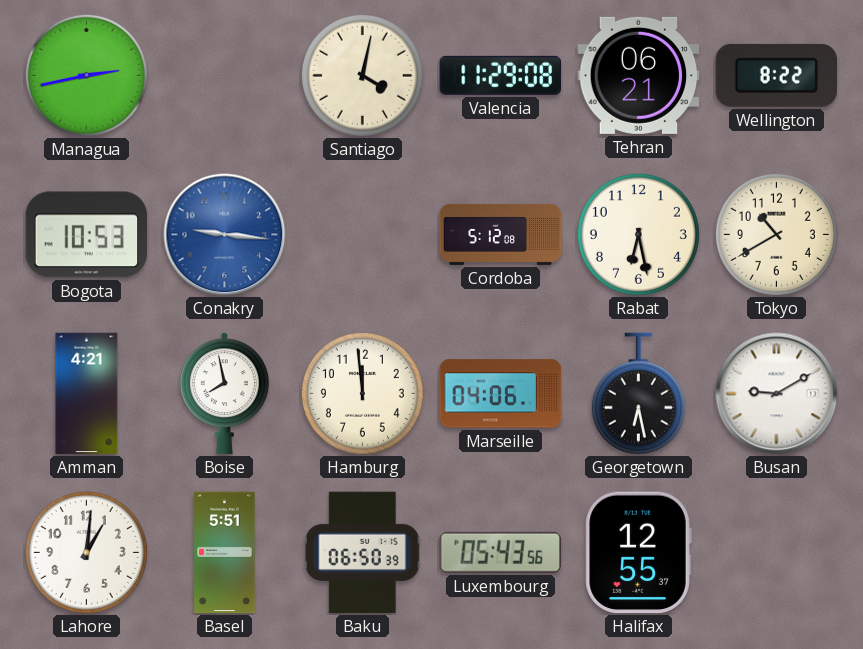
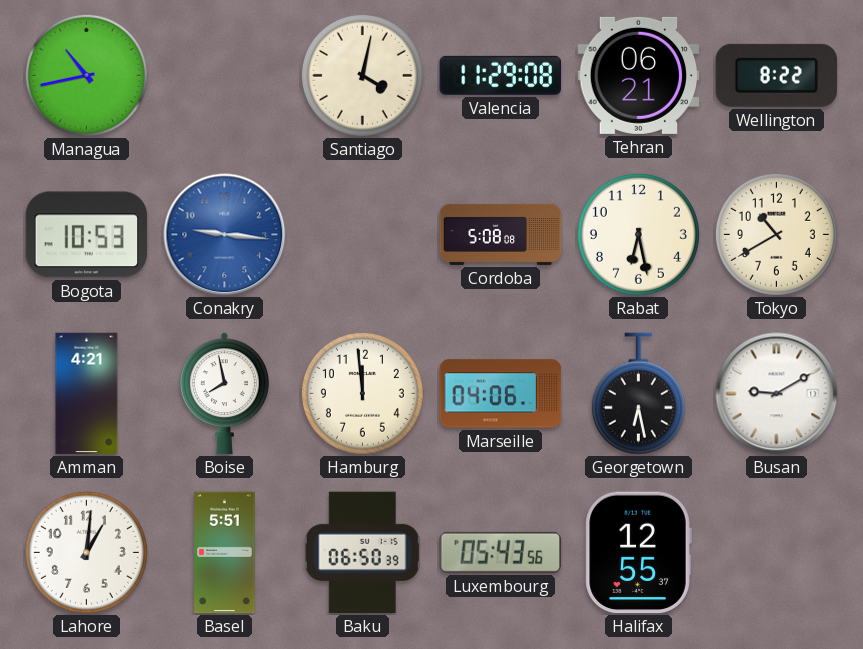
Managua: 2:43 -> 10:43 (86, 75)
Cordoba: 5:12 -> 5:08 (501, 234)
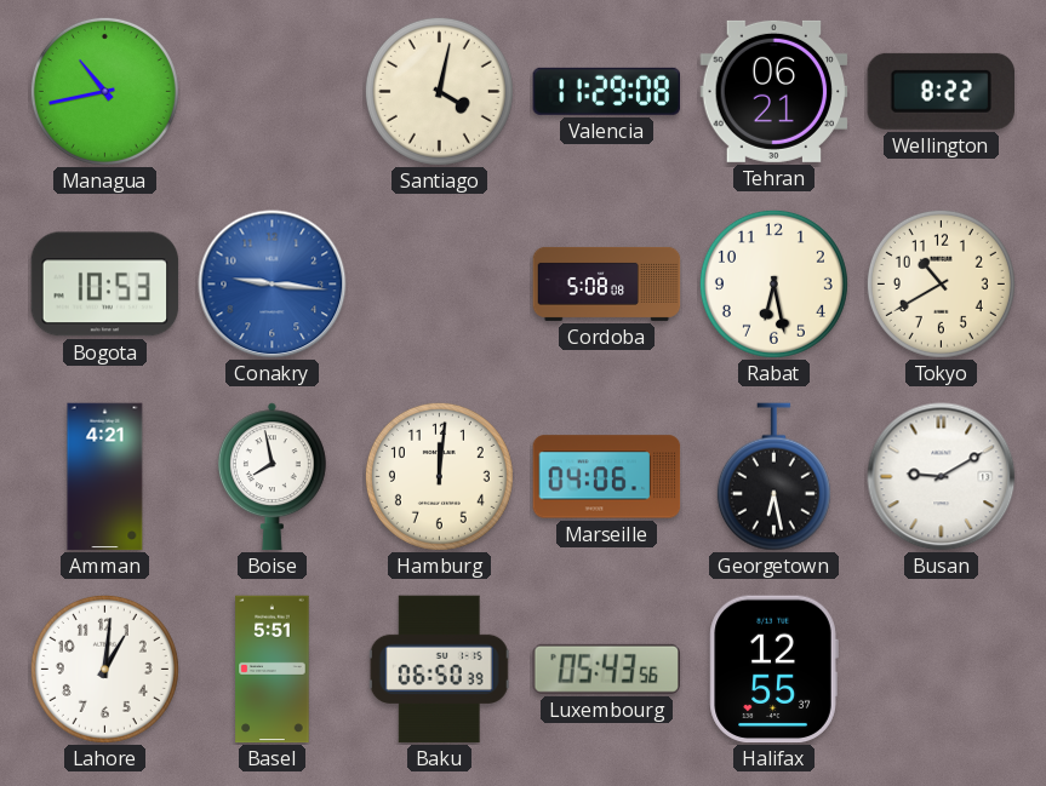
Hamburg: 11:59 -> 12:01 (439, 476)
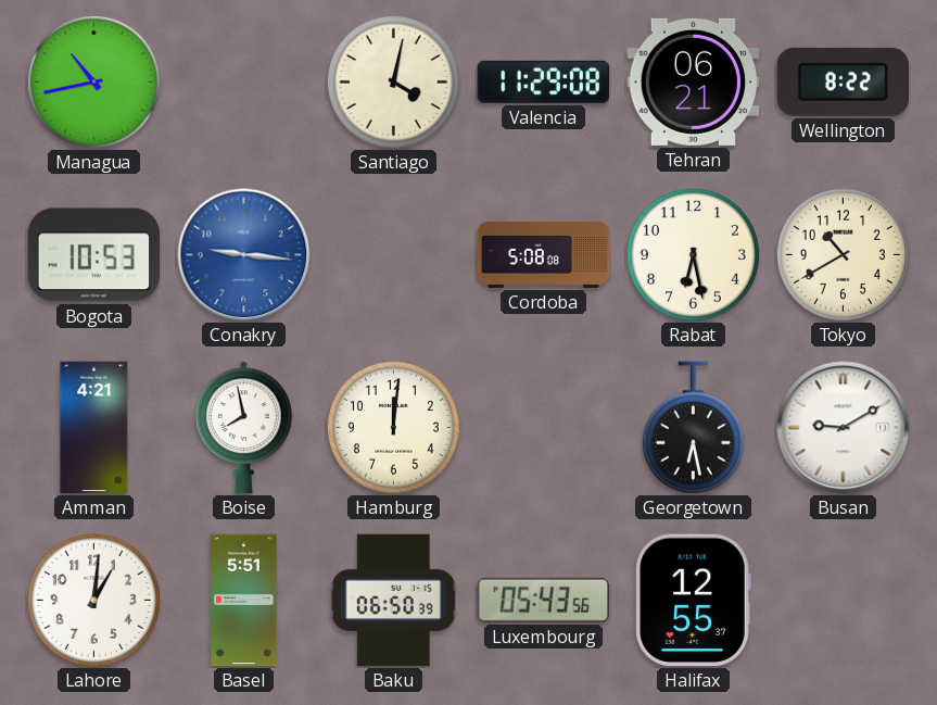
Marseille: 04:06 -> none (607, 477)
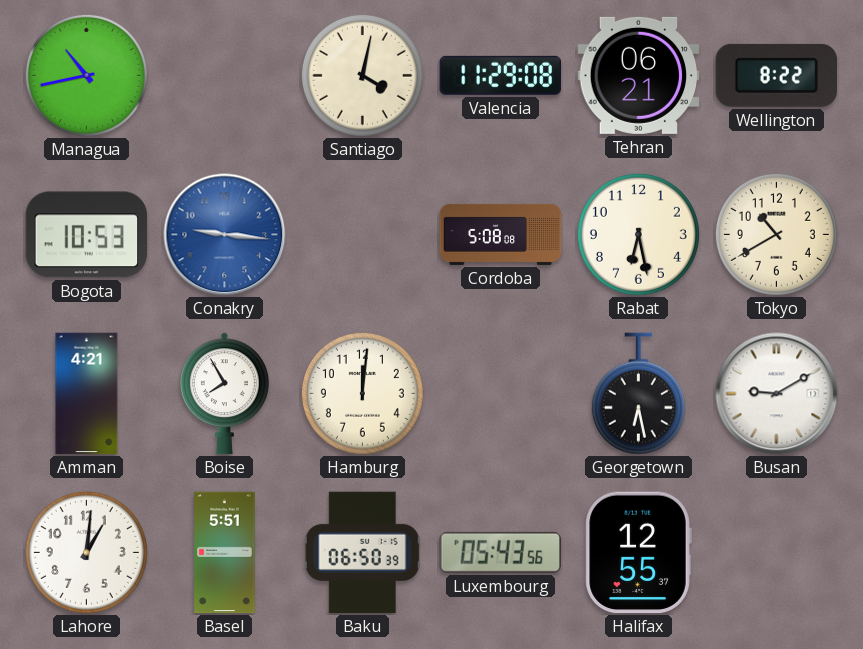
Boise: 7:58 -> 7:55 (224, 394)
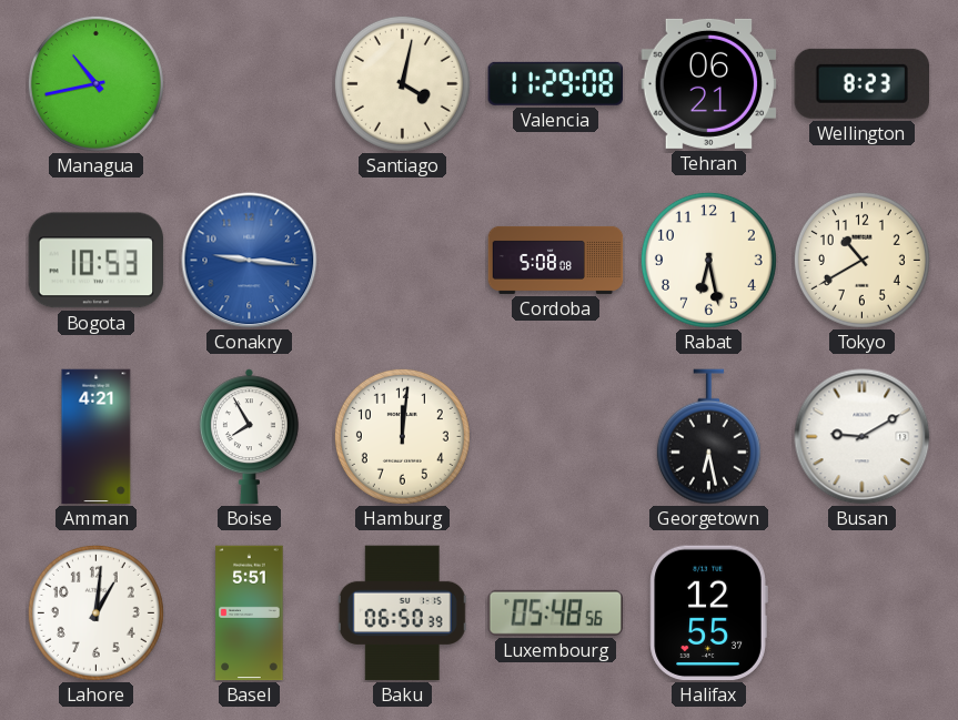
Wellington: 8:22 -> 8:23 (861, 83)
Luxembourg: 05:43 -> 05:48 (555, 612)
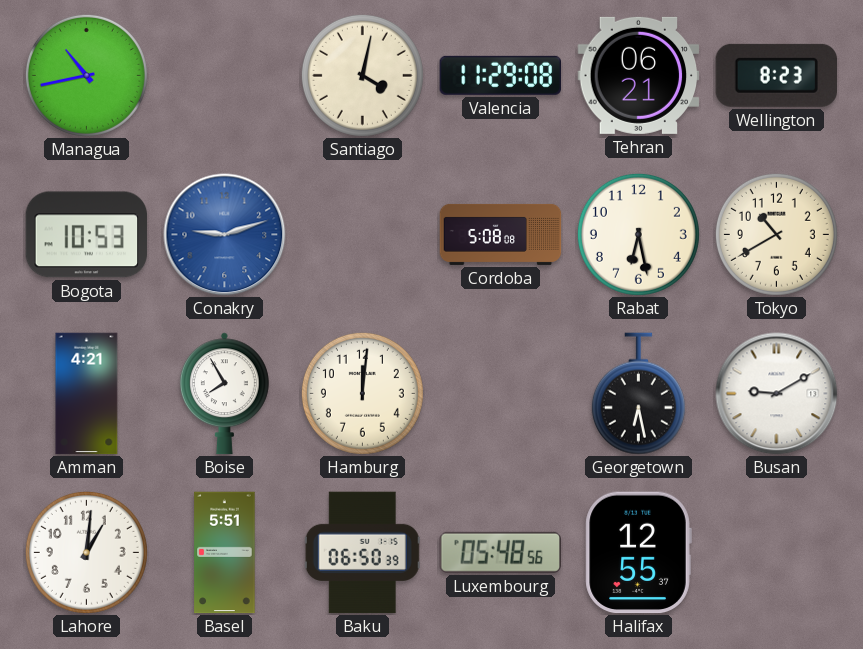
Conakry: 9:16 -> 9:12 (225, 235)
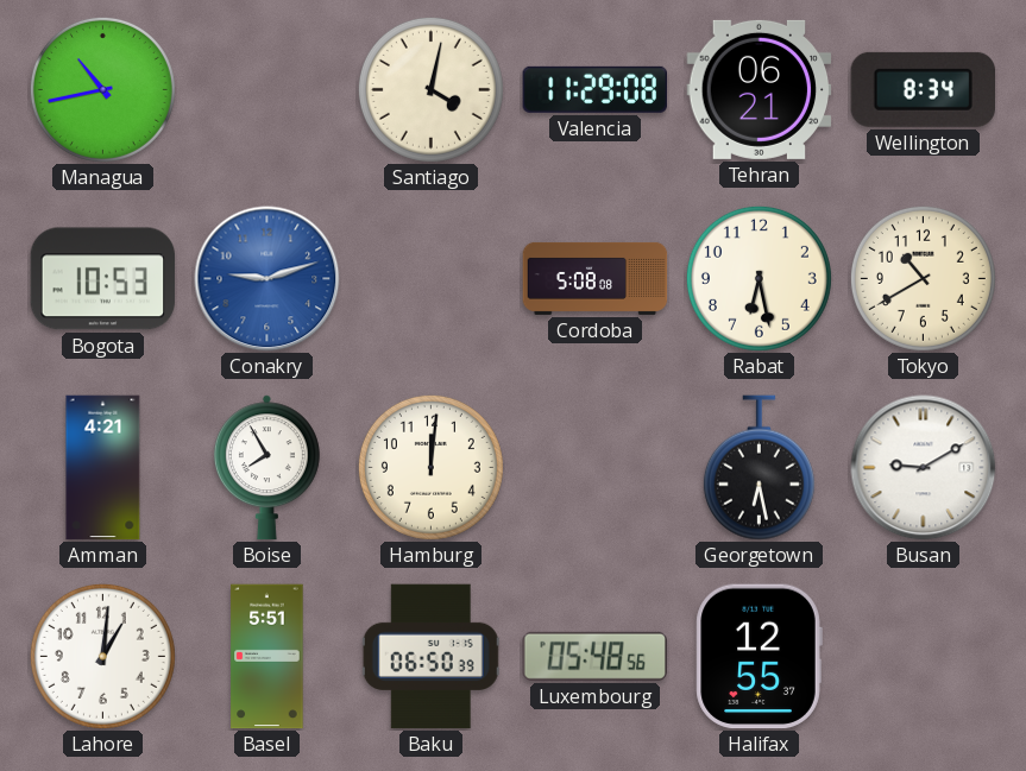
Wellington: 8:23 -> 8:34 (923, 89)
